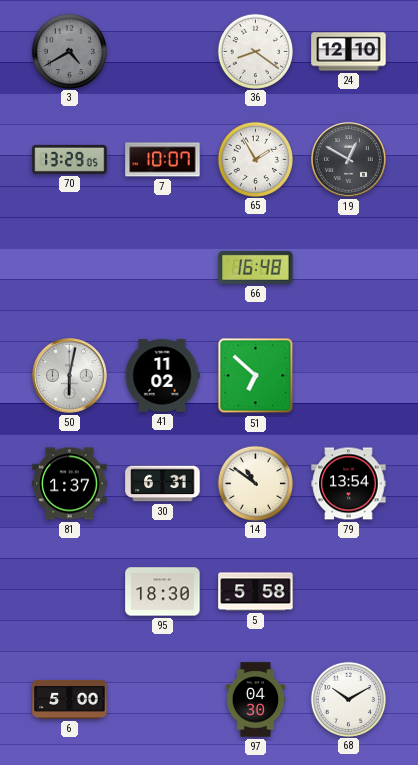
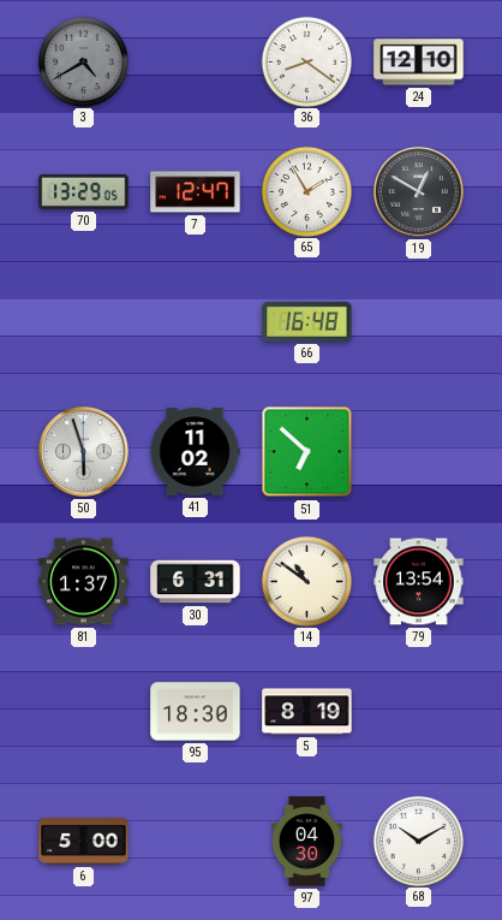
7: 10:07 -> 12:47 (196, 192)
50: 6:02 -> 5:57 (84, 452)
5: 5:58 -> 8:19 (307, 712)
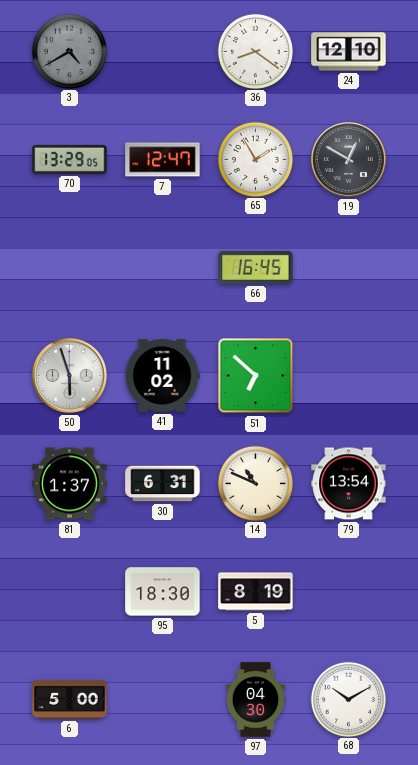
66: 16:48 -> 16:45 (256, 267)
14: 10:51 -> 10:49 (255, 483)
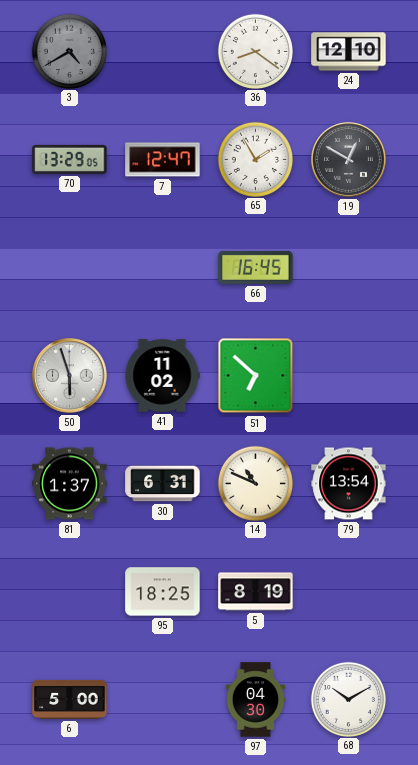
95: 18:30 -> 18:25 (163, 592)
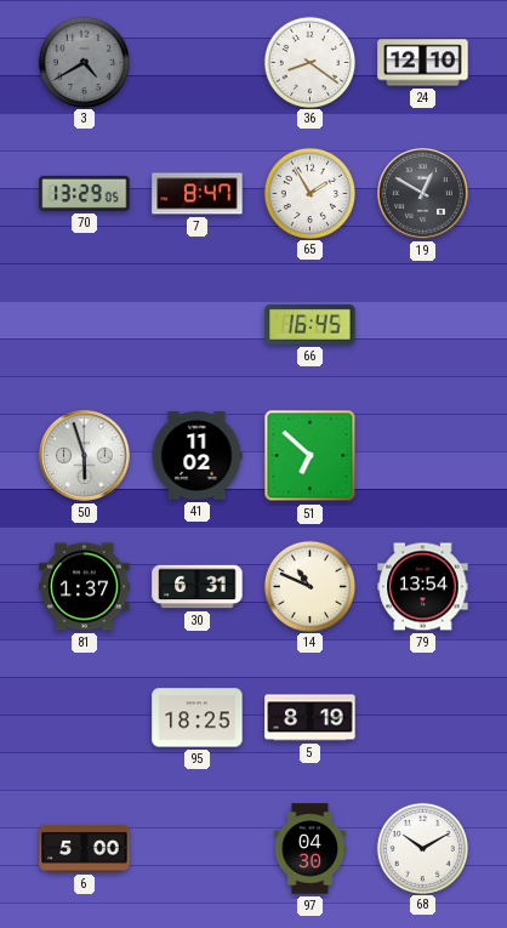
7: 12:47 -> 8:47 (198, 194)
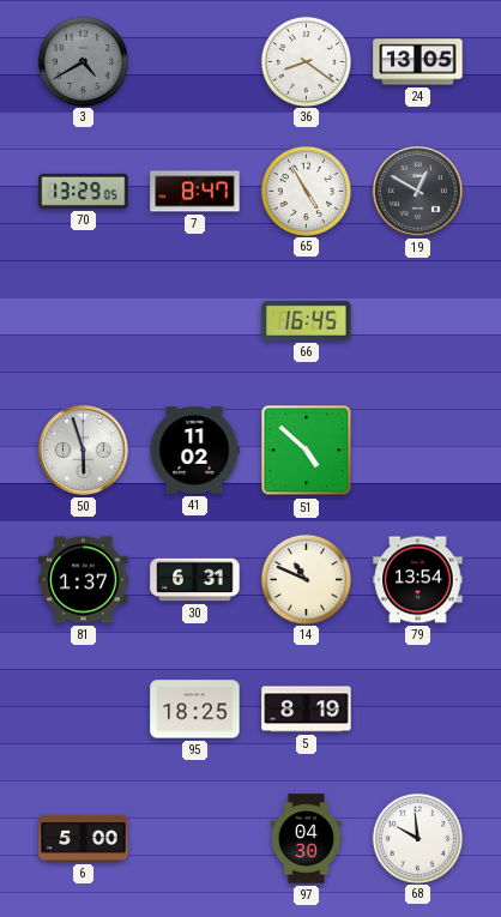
24: 12:10 -> 13:05 (418, 62)
65: 1:55 -> 4:55 (306, 191)
51: 6:52 -> 4:52 (307, 451)
68: 10:10 -> 9:59 (417, 838)
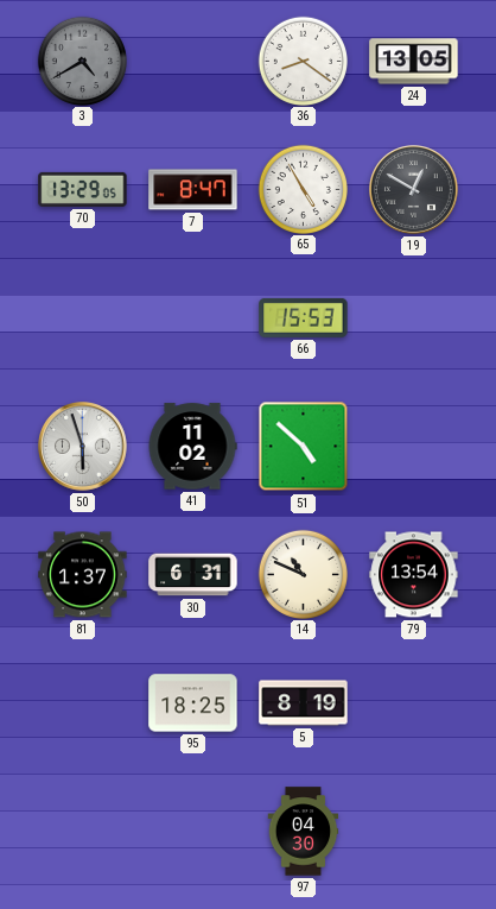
66: 16:45 -> 15:53 (304, 317)
6: 5:00 -> none (84, 838)
68: 9:59 -> none (417, 838)
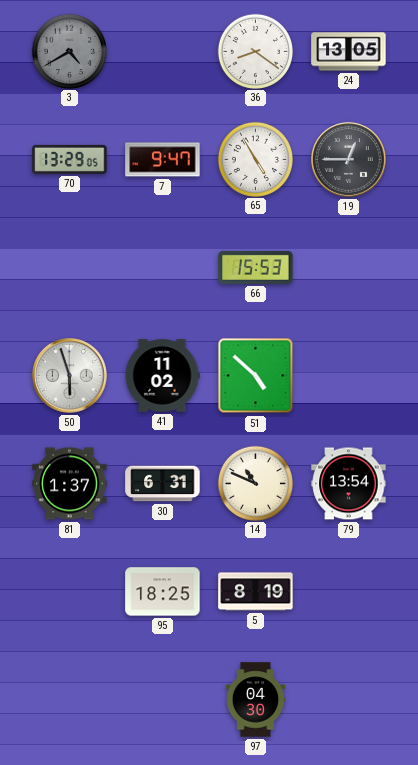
7: 8:47 -> 9:47 (163, 160)
19: 12:50 -> 12:45 (349, 160)
